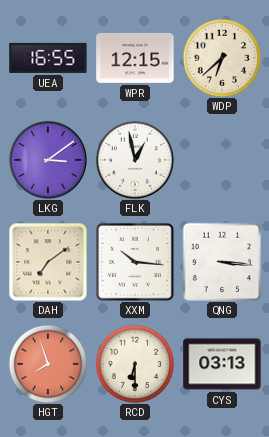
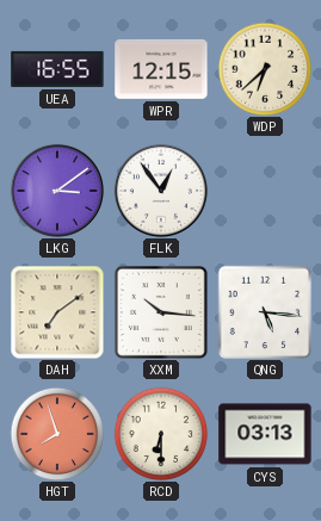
FLK: 12:58 -> 12:54 (161, 191)
QNG: 3:16 -> 5:16 (265, 312)
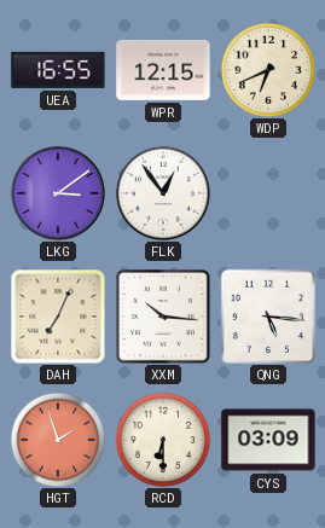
WDP: 6:38 -> 6:41 (268, 70)
DAH: 7:09 -> 7:04 (58, 317)
HGT: 7:57 -> 1:57 (58, 440)
CYS: 03:13 -> 03:09 (268, 440)
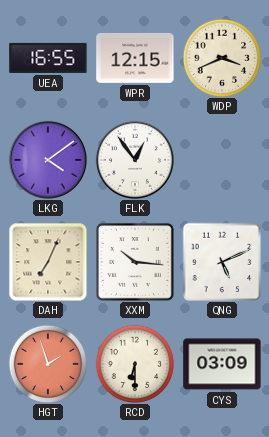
WDP: 6:41 -> 3:41 (222, 58)
LKG: 3:09 -> 4:09 (48, 160)
QNG: 5:16 -> 5:11 (222, 262)
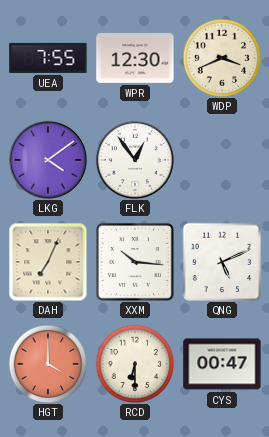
UEA: 16:55 -> 7:55 (48, 58)
WPR: 12:15 -> 12:30 (135, 58)
HGT: 1:57 -> 4:00 (48, 364)
CYS: 03:09 -> 00:47 (222, 364)
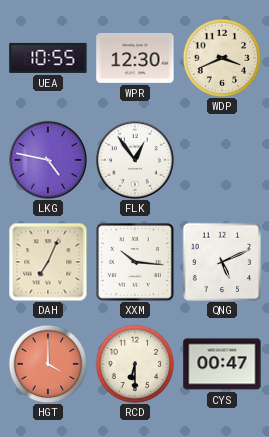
UEA: 7:55 -> 10:55 (48, 58)
LKG: 4:09 -> 4:47 (48, 160)
